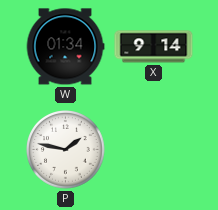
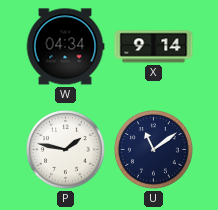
W: 01:34 -> 04:34 (65, 47)
U: none -> 11:09 (154, 150)
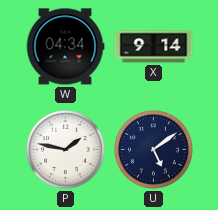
U: 11:09 -> 5:09 (154, 150)
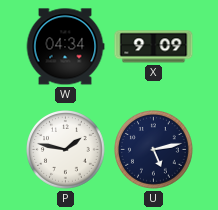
X: 9:14 -> 9:09 (154, 47)
U: 5:09 -> 5:13 (154, 150)
